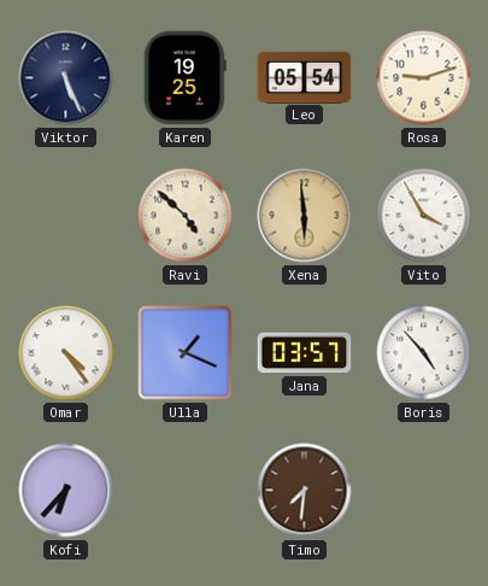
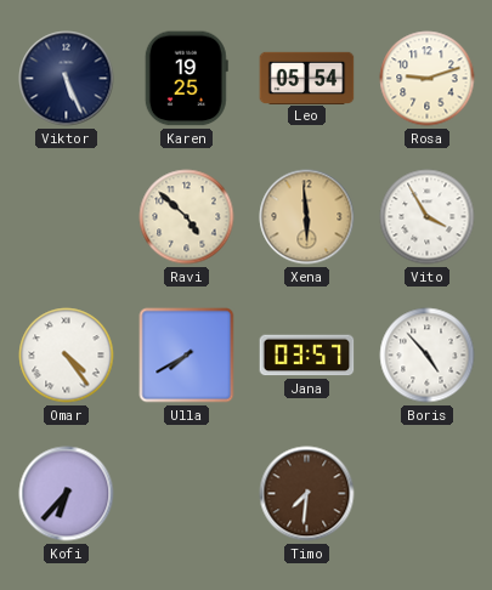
Ulla: 1:19 -> 7:40 (187, 356)
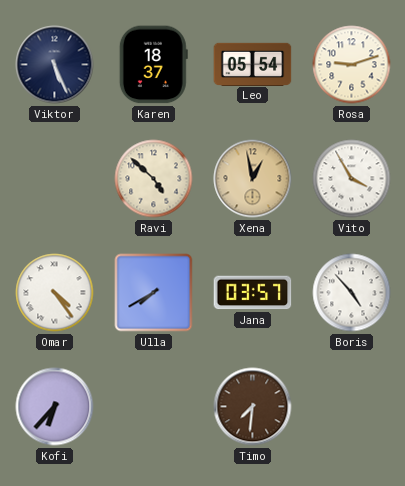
Karen: 19:25 -> 18:37 (153, 65)
Xena: 5:59 -> 12:58 (253, 179)
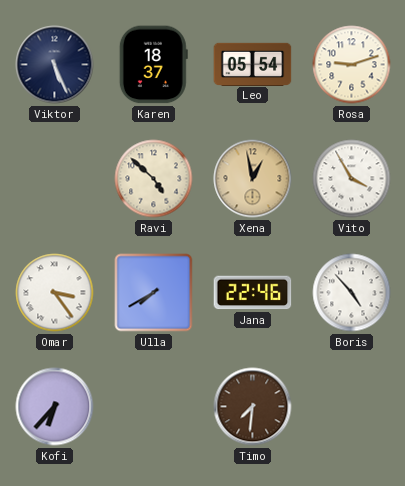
Omar: 4:24 -> 3:24 (55, 293)
Jana: 03:57 -> 22:46 (253, 293)
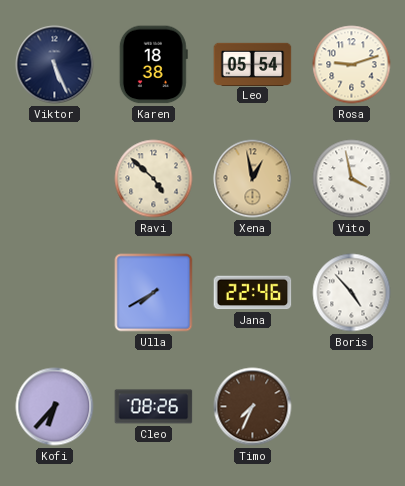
Karen: 18:37 -> 18:38 (153, 65)
Vito: 3:55 -> 3:58 (352, 179)
Omar: 3:24 -> none (55, 293)
Cleo: none -> 08:26 (154, 407)
Timo: 7:31 -> 7:34 (253, 407)
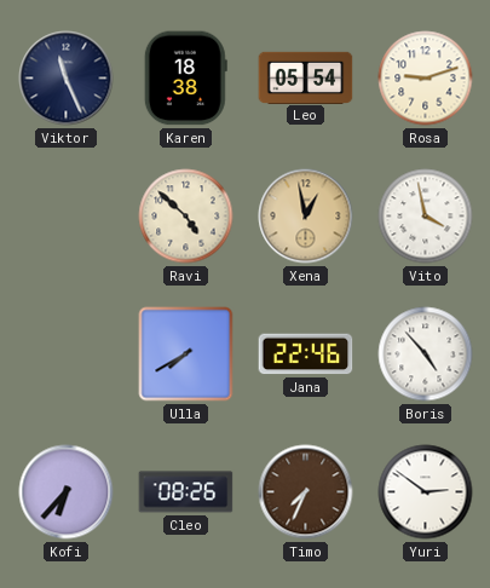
Viktor: 5:26 -> 11:26 (67, 79)
Yuri: none -> 2:51 (426, 492)
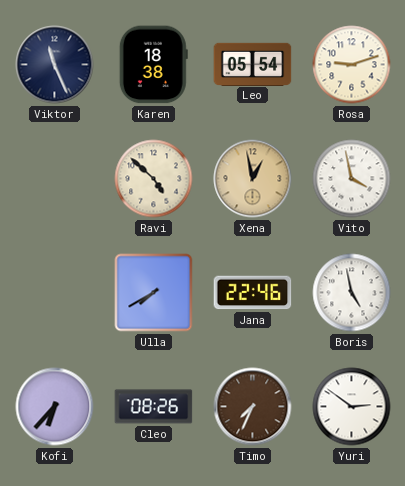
Boris: 4:53 -> 4:58 (352, 293)
